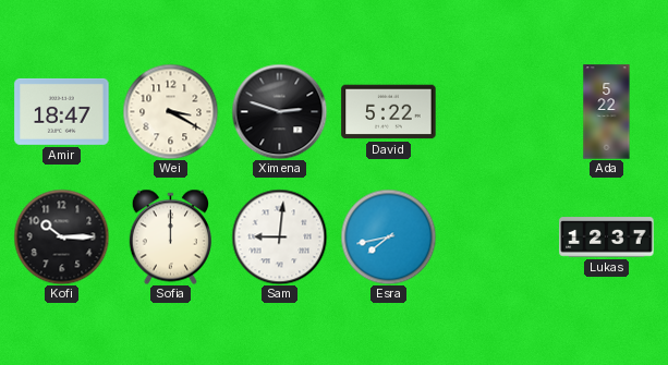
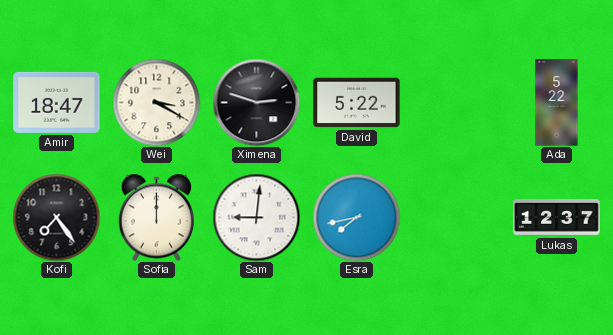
Kofi: 10:15 -> 7:24 (56, 217)
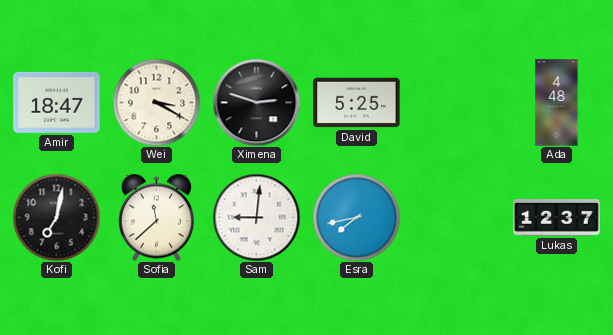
David: 5:22 -> 5:25 (357, 103)
Ada: 5:22 -> 4:48 (557, 103)
Kofi: 7:24 -> 7:02 (56, 217)
Sofia: 12:00 -> 11:38 (156, 217)
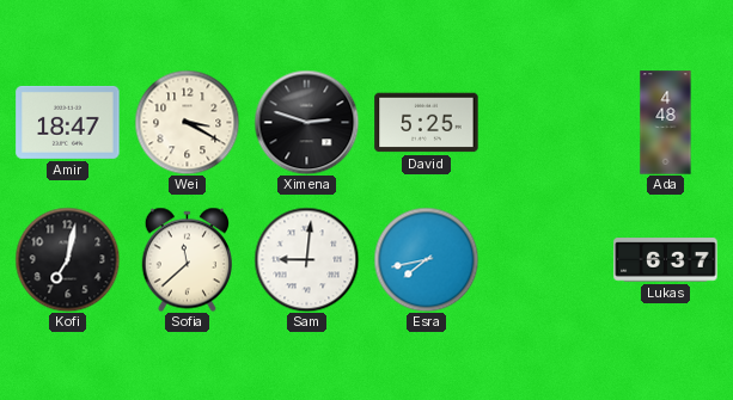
Lukas: 12:37 -> 6:37 (666, 260)
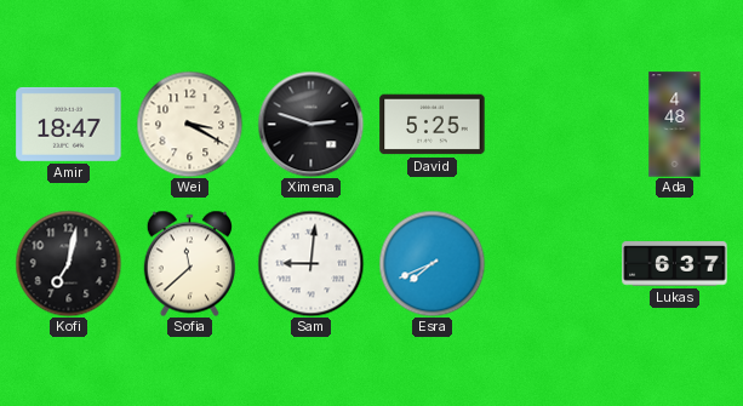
Esra: 7:43 -> 7:41 (431, 263)
